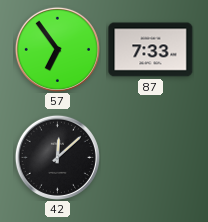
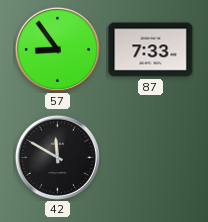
57: 6:54 -> 8:54 (57, 49)
42: 12:08 -> 11:50 (57, 157)
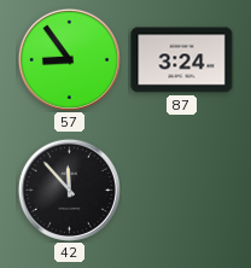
87: 7:33 -> 3:24 (182, 60)
42: 11:50 -> 11:53 (69, 190)
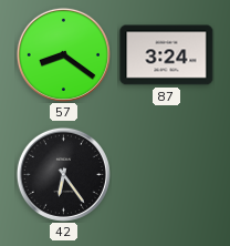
57: 8:54 -> 8:21 (63, 54)
42: 11:53 -> 6:24 (63, 174)
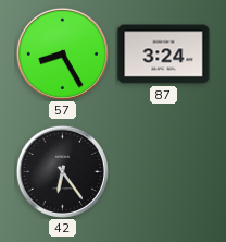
57: 8:21 -> 8:25 (62, 53)
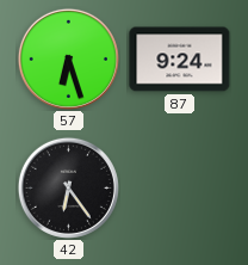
57: 8:25 -> 6:27 (68, 58)
87: 3:24 -> 9:24 (180, 60)
